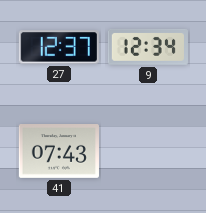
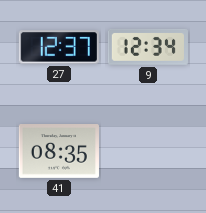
41: 07:43 -> 08:35 (59, 152)
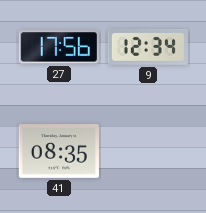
27: 12:37 -> 17:56 (59, 47)
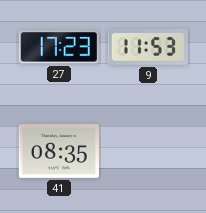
27: 17:56 -> 17:23 (59, 47)
9: 12:34 -> 11:53 (148, 47)
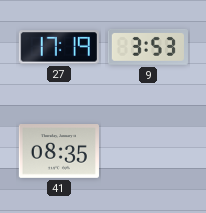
27: 17:23 -> 17:19 (59, 47)
9: 11:53 -> 3:53 (148, 47)
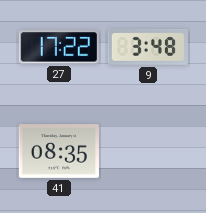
27: 17:19 -> 17:22 (59, 47)
9: 3:53 -> 3:48 (148, 47)
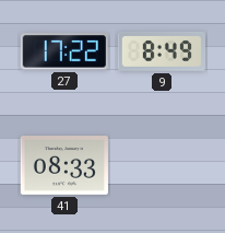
9: 3:48 -> 8:49 (162, 51)
41: 08:35 -> 08:33 (64, 166)
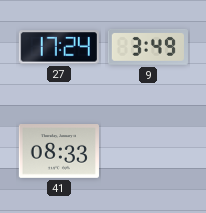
27: 17:22 -> 17:24 (59, 47)
9: 8:49 -> 3:49 (148, 47)
